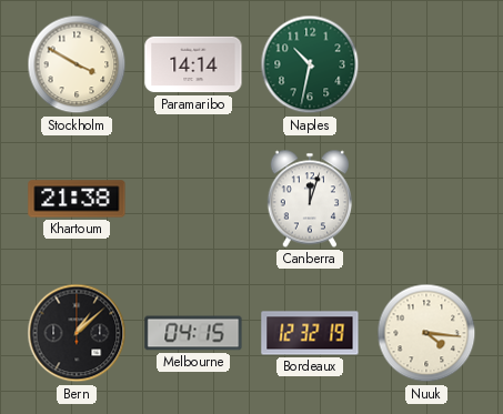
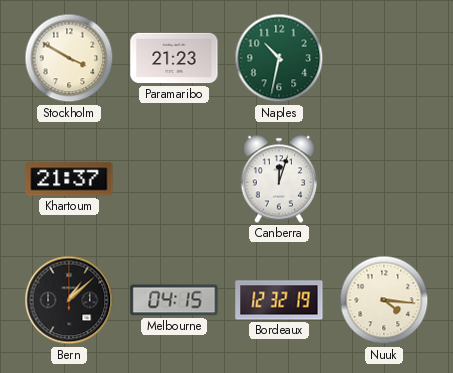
Paramaribo: 14:14 -> 21:23 (174, 58)
Khartoum: 21:38 -> 21:37 (69, 179)
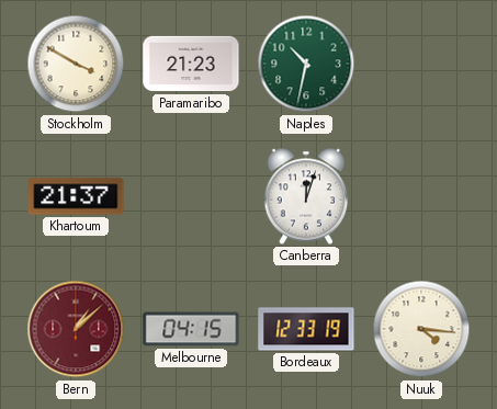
Bern dial: black -> burgundy (76, 329)
Bordeaux: 12:32 -> 12:33 (306, 329)
